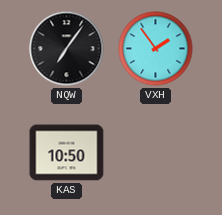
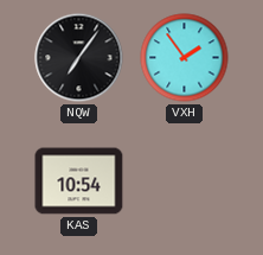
KAS: 10:50 -> 10:54 (79, 181)
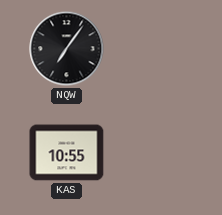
VXH: 1:54 -> none (185, 58)
KAS: 10:54 -> 10:55 (67, 153)
